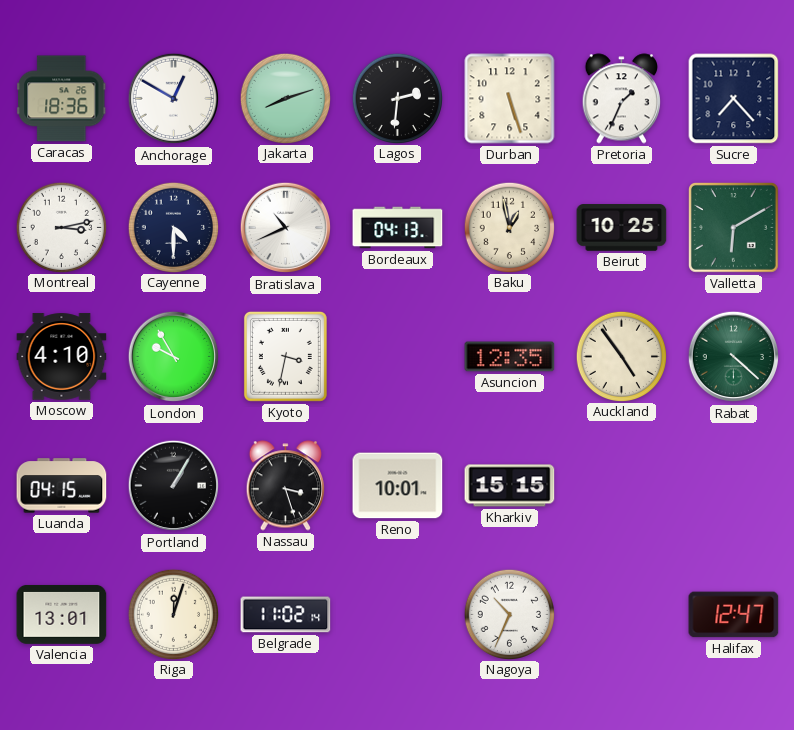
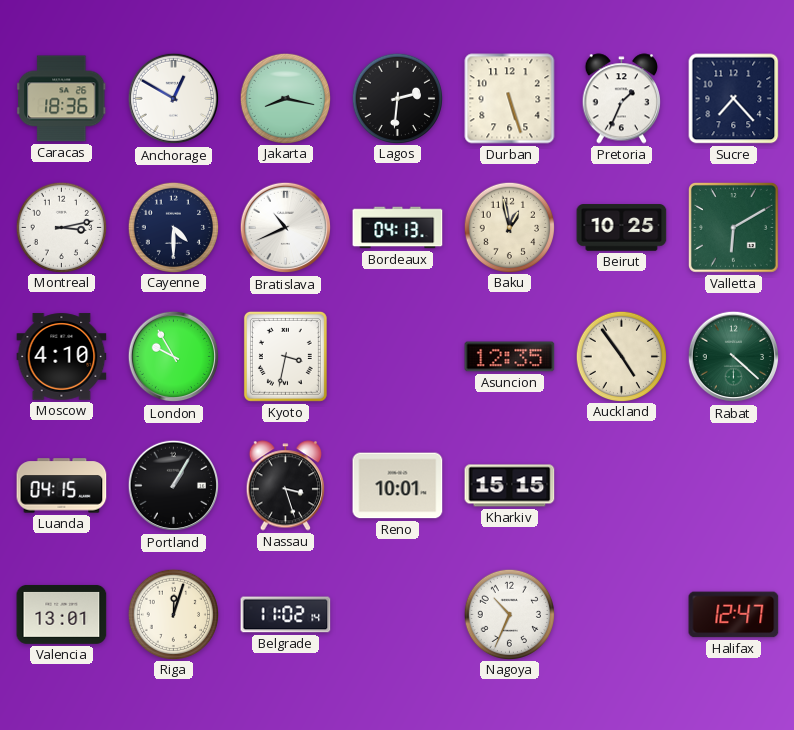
Jakarta: 8:12 -> 8:17 (285, 98)
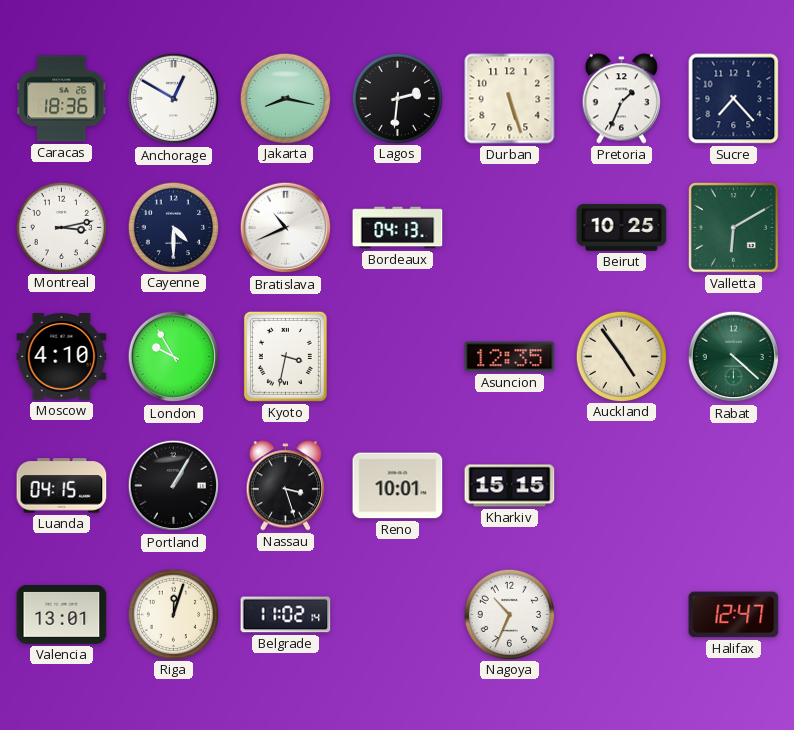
Baku: 12:58 -> none (509, 227)
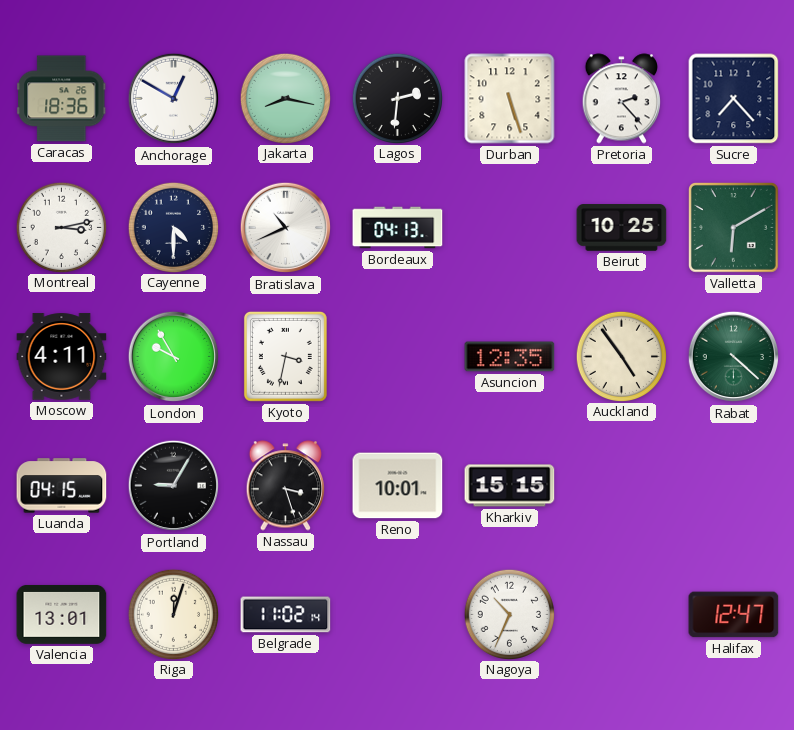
Pretoria: 1:34 -> 2:23 (622, 99)
Moscow: 4:10 -> 4:11 (62, 357)
Portland: 1:05 -> 9:05 (174, 486)
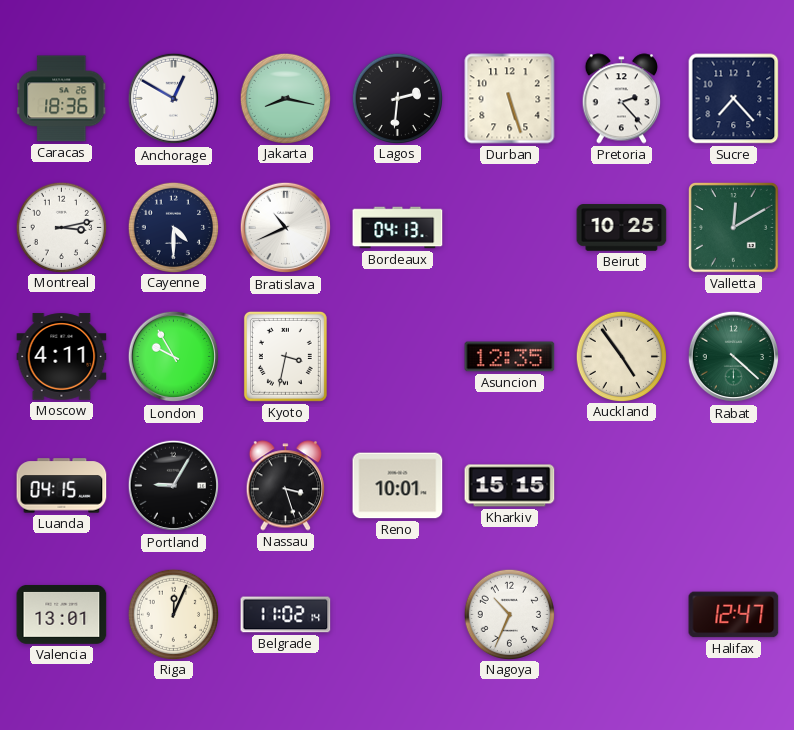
Valletta: 6:10 -> 12:10 (734, 228)
Riga: 12:03 -> 12:04 (173, 614)
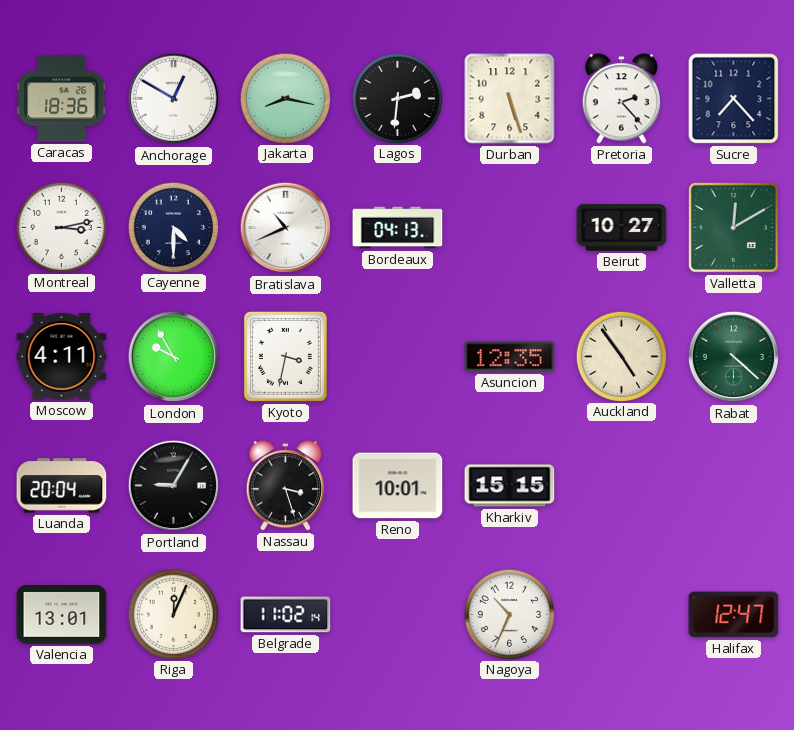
Beirut: 10:25 -> 10:27 (622, 228)
Luanda: 04:15 -> 20:04 (62, 486)
